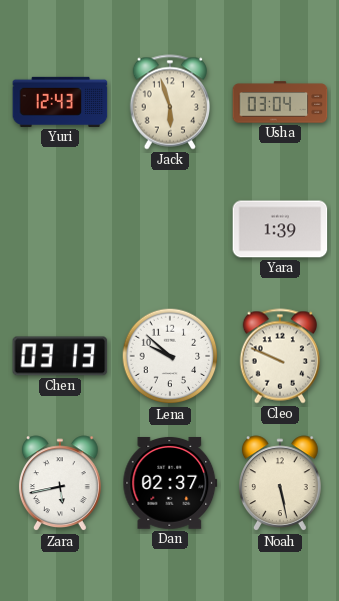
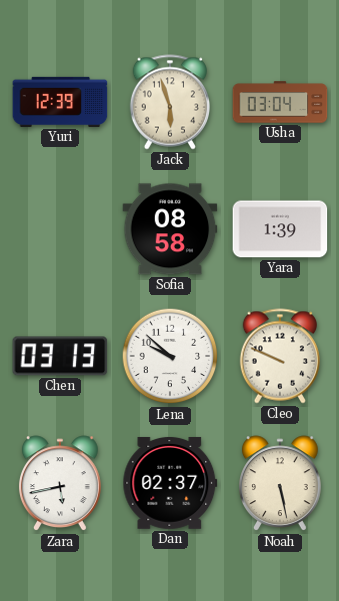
Yuri: 12:43 -> 12:39 (60, 102)
Sofia: none -> 08:58 (170, 229)
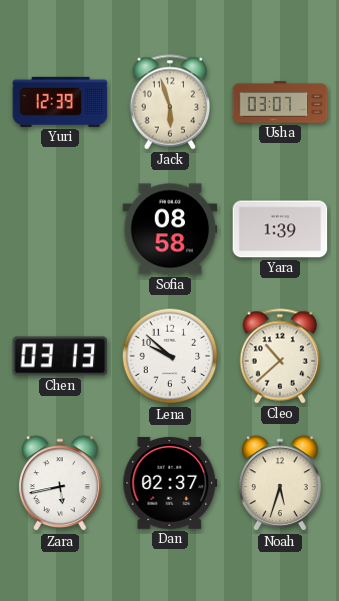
Usha: 03:04 -> 03:07 (280, 102)
Cleo: 9:49 -> 10:38 (279, 356)
Noah: 5:28 -> 5:33 (280, 484)
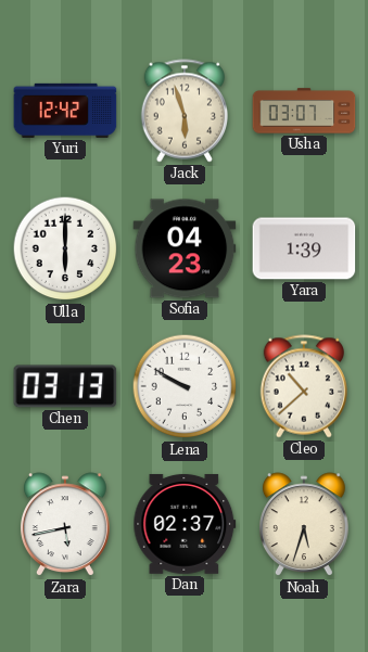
Yuri: 12:39 -> 12:42 (65, 111)
Ulla: none -> 6:00 (65, 248)
Sofia: 08:58 -> 04:23 (185, 248)
Lena: 9:52 -> 9:50 (185, 386)
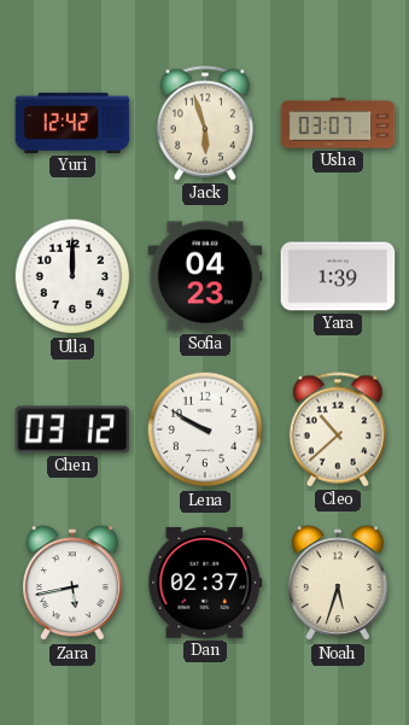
Ulla: 6:00 -> 12:00 (72, 276)
Chen: 03:13 -> 03:12 (72, 429)
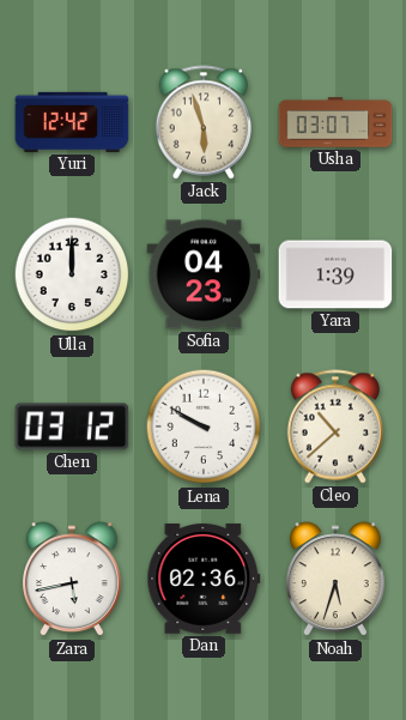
Dan: 02:37 -> 02:36 (204, 579)
